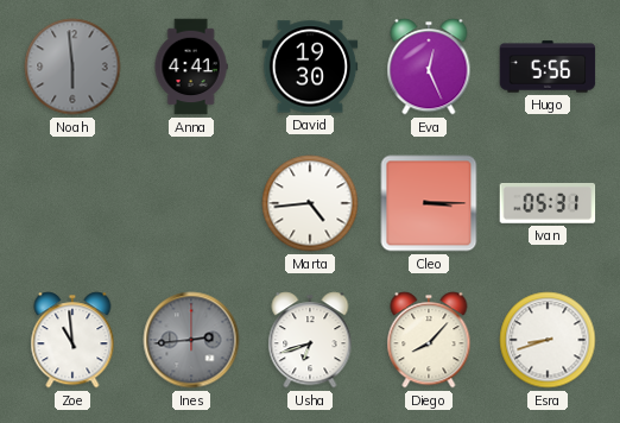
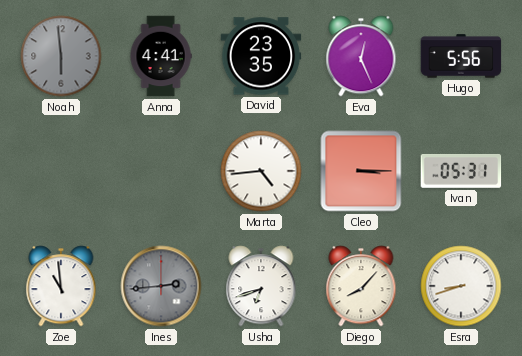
David: 19:30 -> 23:35 (261, 56)
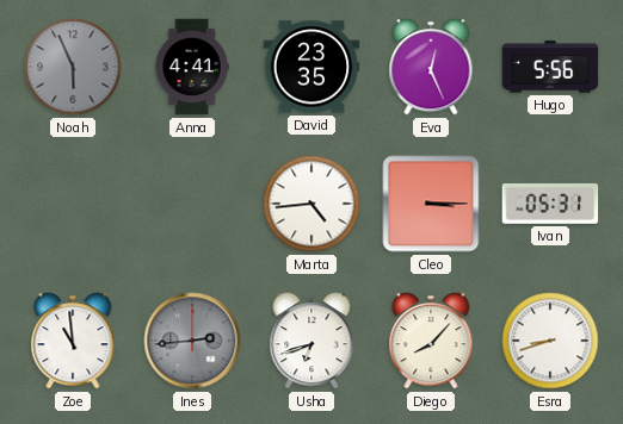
Noah: 5:59 -> 5:56 (73, 67)
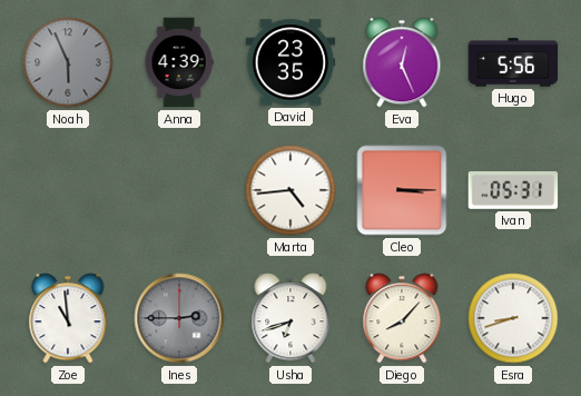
Anna: 4:41 -> 4:39 (179, 62)
Ines: 2:44 -> 2:45 (179, 318)
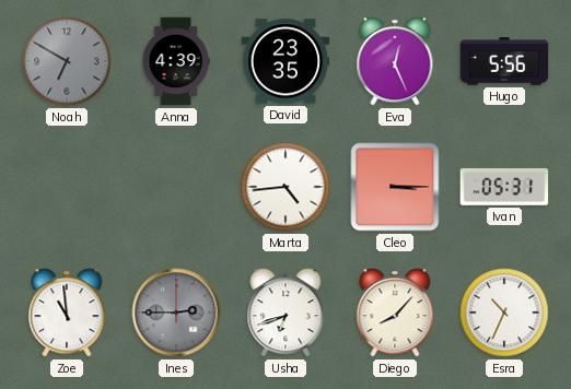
Noah: 5:56 -> 6:50 (67, 61)
Esra: 8:42 -> 10:34 (504, 313)
